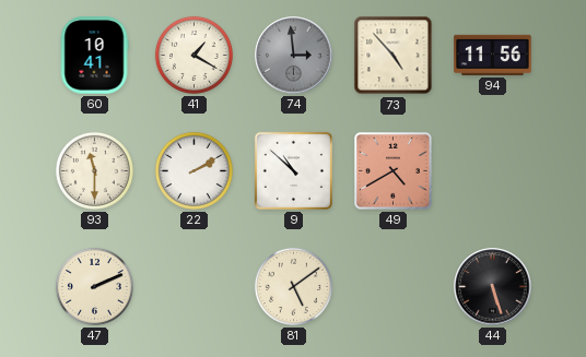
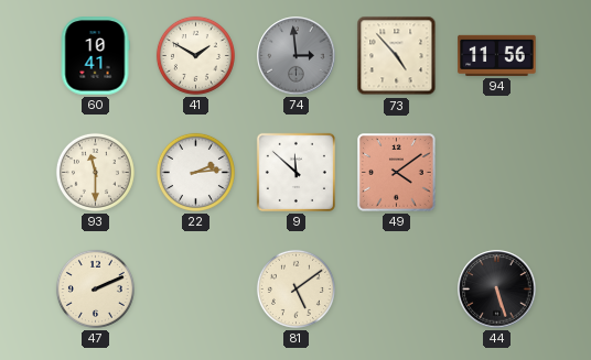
41: 1:20 -> 1:50 (195, 55)
22: 2:10 -> 2:14 (195, 172)
9: 10:52 -> 11:52 (295, 172)
49: 4:40 -> 4:09 (397, 173)
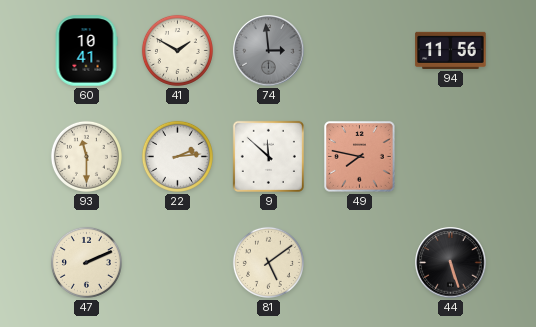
73: 4:53 -> none (397, 56)
49: 4:09 -> 7:47 (360, 157)
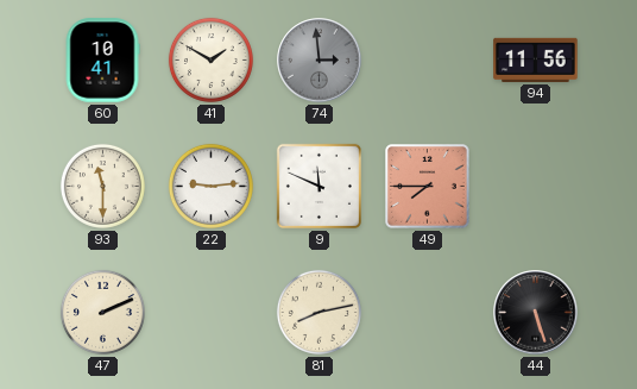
22: 2:14 -> 9:14 (210, 186)
9: 11:52 -> 11:49 (318, 186)
49: 7:47 -> 7:45 (428, 187)
81: 5:09 -> 8:13 (318, 312)
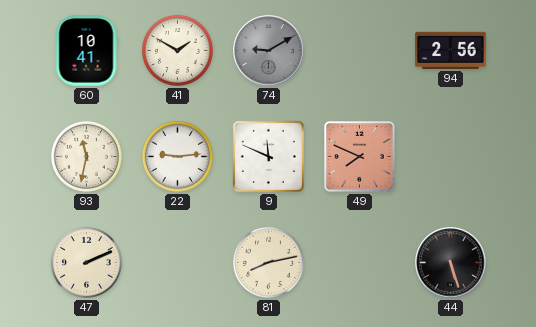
74: 2:59 -> 9:10 (269, 51)
94: 11:56 -> 2:56 (451, 50)
93: 11:30 -> 11:32 (86, 156)
49: 7:45 -> 7:49 (360, 157)
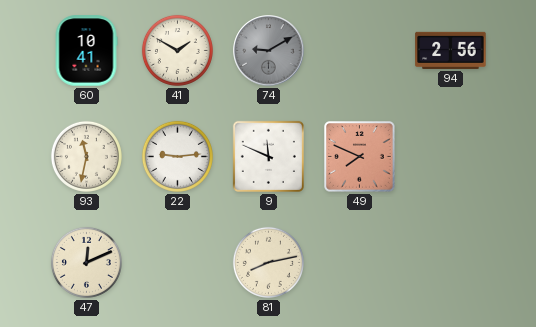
47: 2:11 -> 12:11 (86, 262)
44: 5:27 -> none (451, 263)
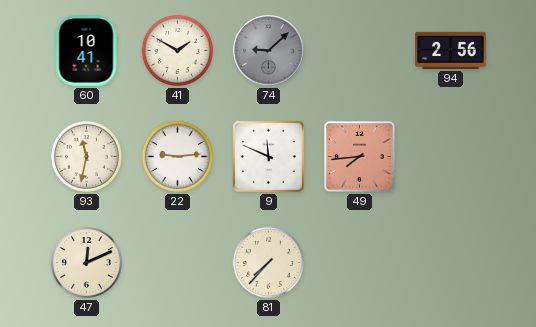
74: 9:10 -> 9:08 (269, 51)
49: 7:49 -> 7:44 (360, 157)
81: 8:13 -> 7:37 (268, 262)
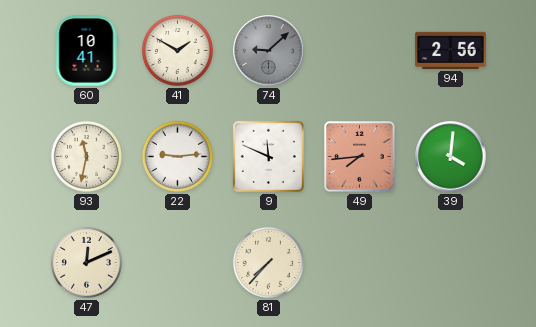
39: none -> 4:01 (451, 157)
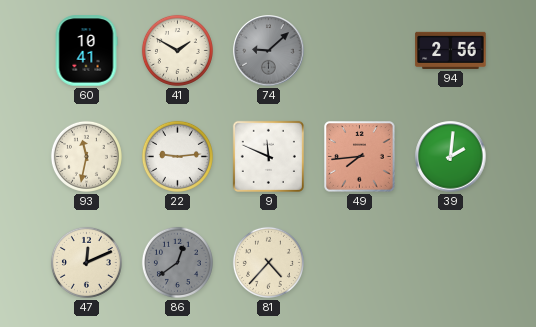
39: 4:01 -> 2:01 (451, 157)
86: none -> 12:39 (177, 262)
81: 7:37 -> 4:37 (268, 262)
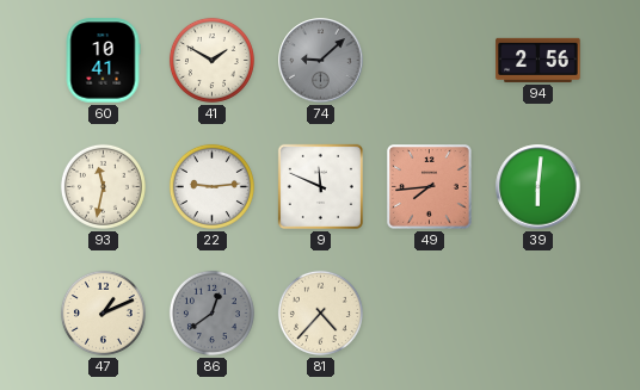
39: 2:01 -> 6:01 (539, 187)
47: 12:11 -> 1:11 (103, 312)
